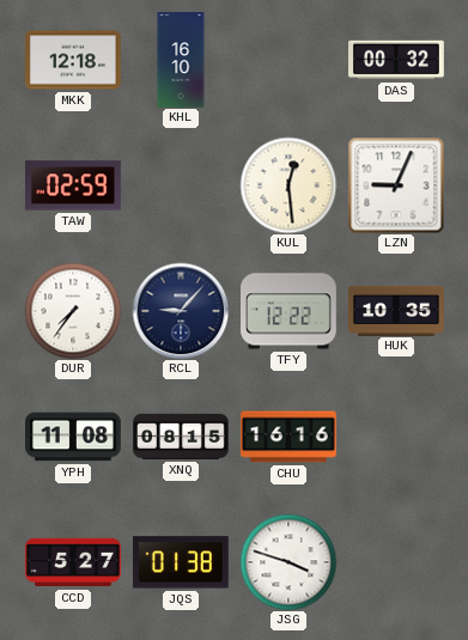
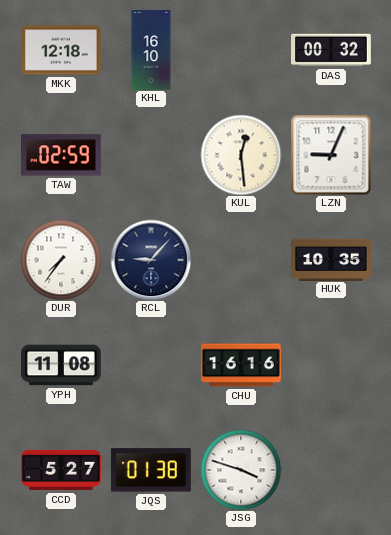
TFY: 12:22 -> none (290, 311)
XNQ: 08:15 -> none (182, 437)
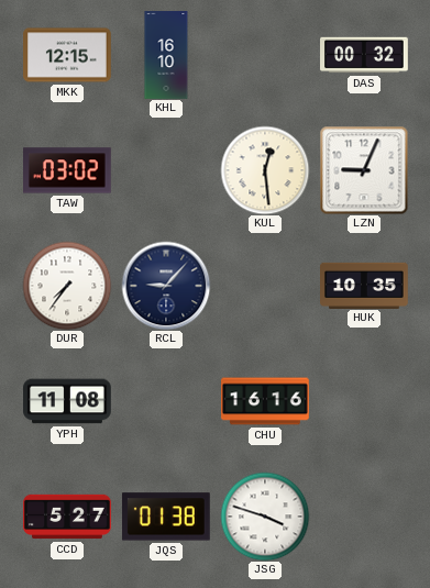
MKK: 12:18 -> 12:15 (68, 55)
TAW: 02:59 -> 03:02 (68, 170)
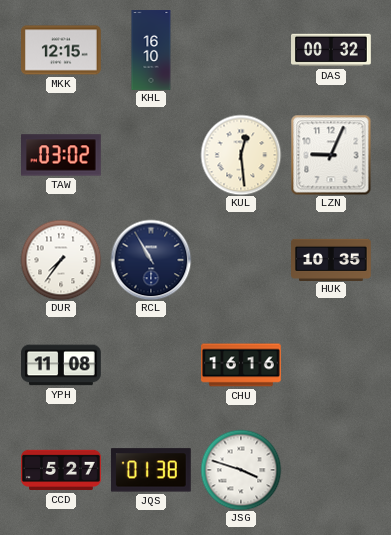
RCL: 9:07 -> 10:55 (151, 260)
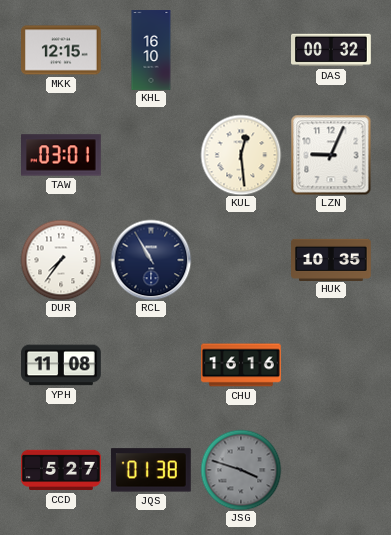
TAW: 03:02 -> 03:01 (62, 155)
JSG dial: white -> grey (241, 470)
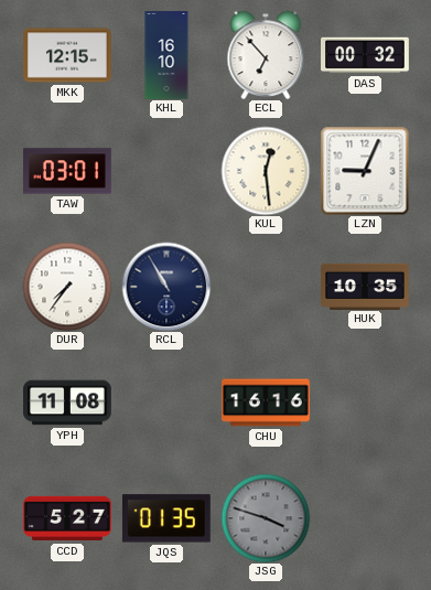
ECL: none -> 6:53 (266, 55)
JQS: 01:38 -> 01:35 (166, 518)
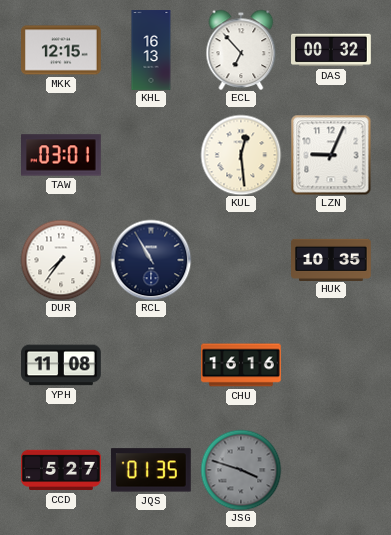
KHL: 16:10 -> 16:13 (151, 50)
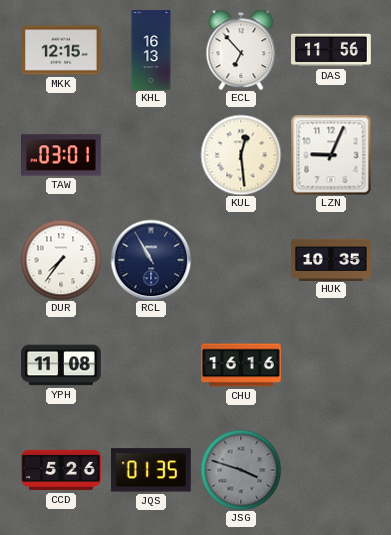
DAS: 00:32 -> 11:56 (332, 50)
CCD: 5:27 -> 5:26 (61, 470)
